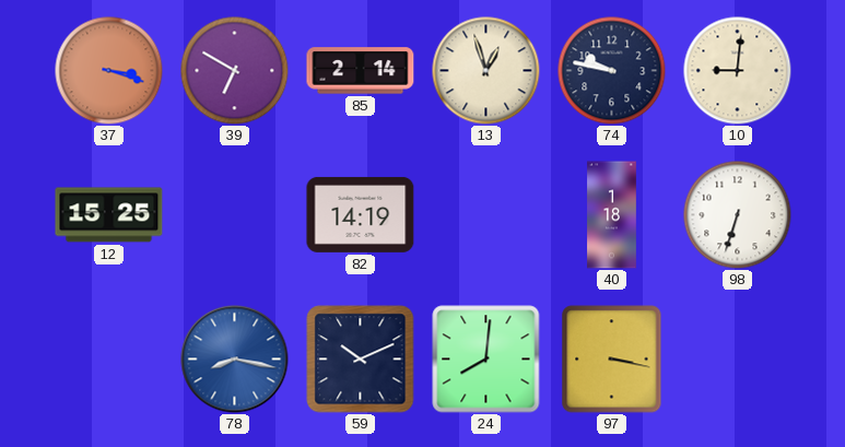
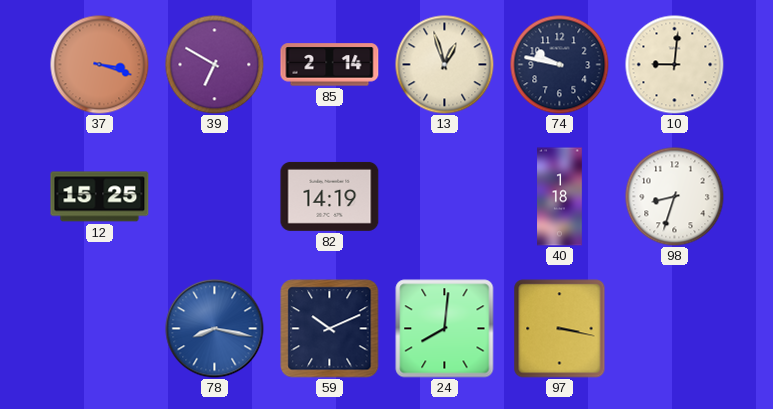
98: 6:33 -> 8:33 (675, 197)
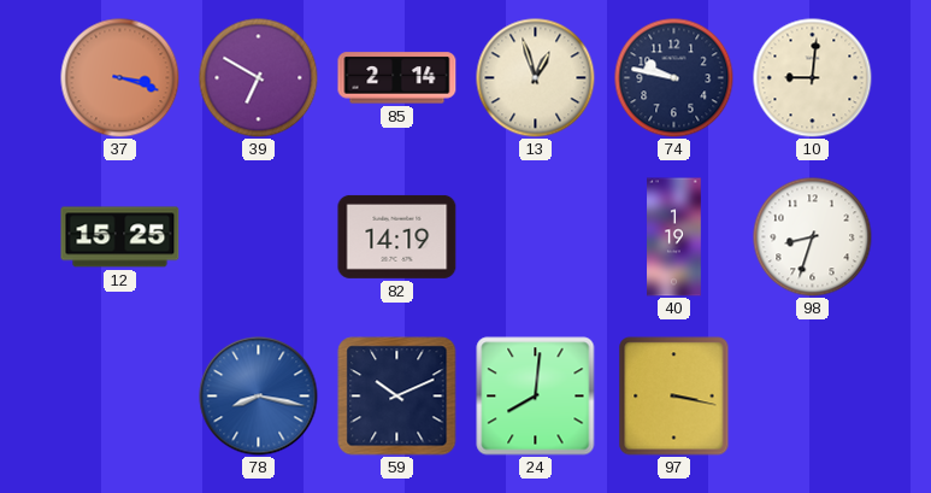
40: 1:18 -> 1:19 (674, 237)
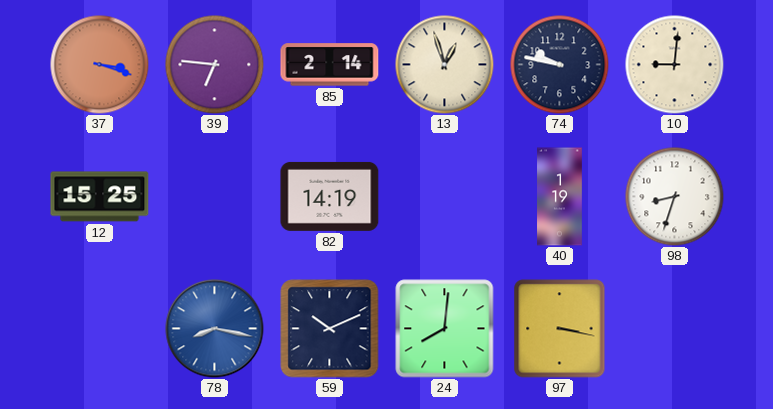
39: 6:50 -> 6:46 (215, 65)
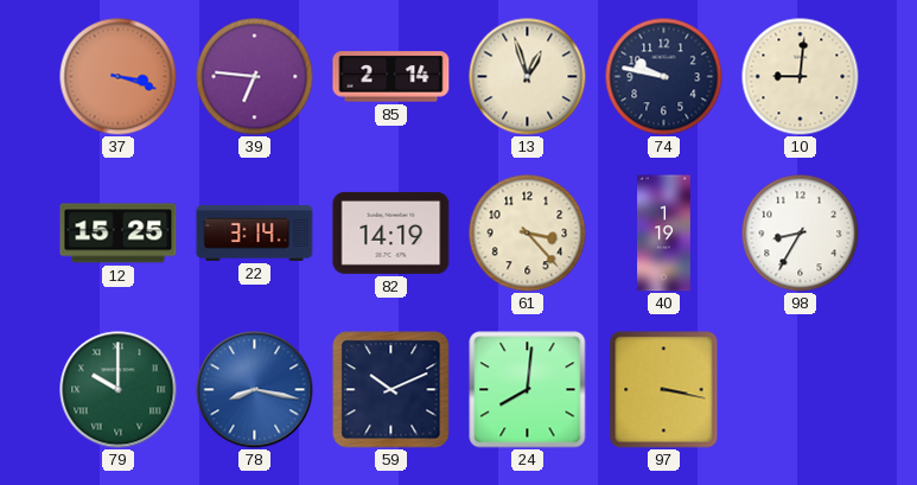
22: none -> 3:14 (255, 232)
61: none -> 3:23 (528, 234)
98: 8:33 -> 8:35 (801, 234)
79: none -> 10:00 (119, 390)
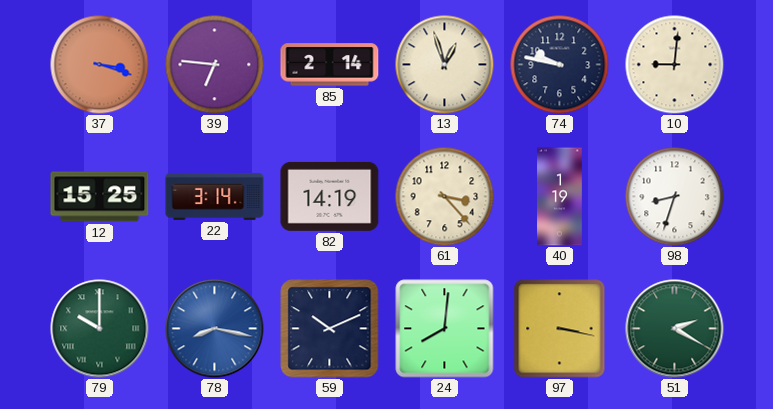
98: 8:35 -> 8:33 (675, 197)
51: none -> 2:20 (675, 329)
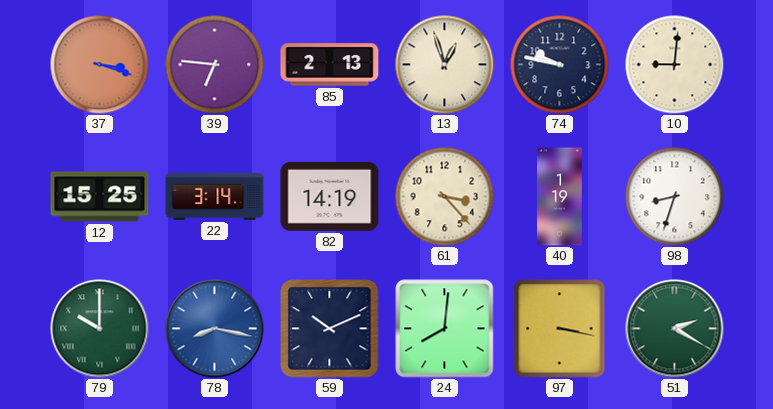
85: 2:14 -> 2:13 (330, 65)
